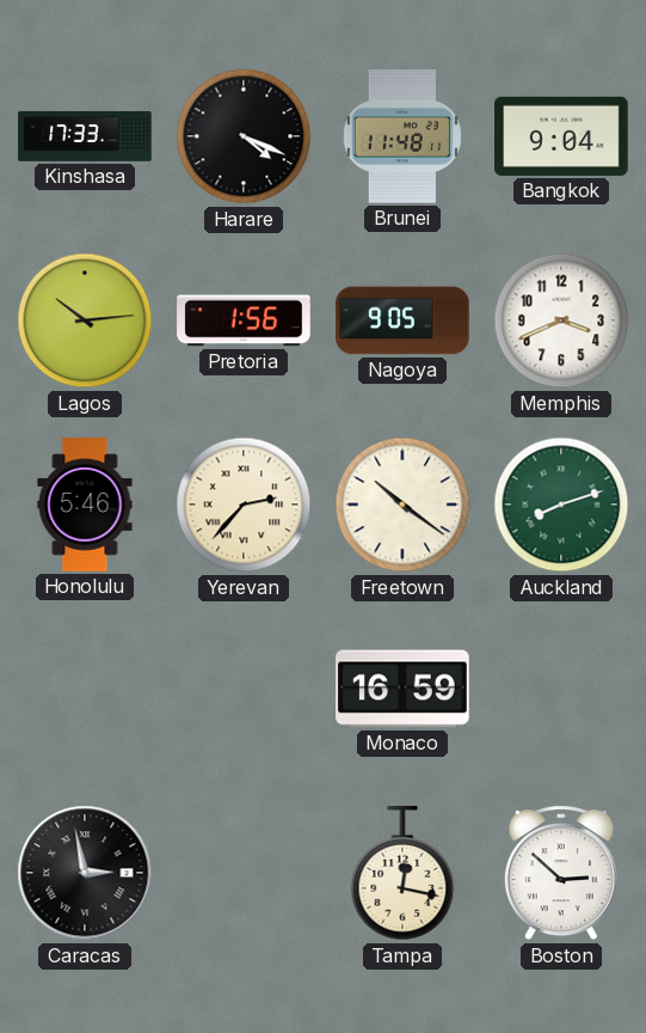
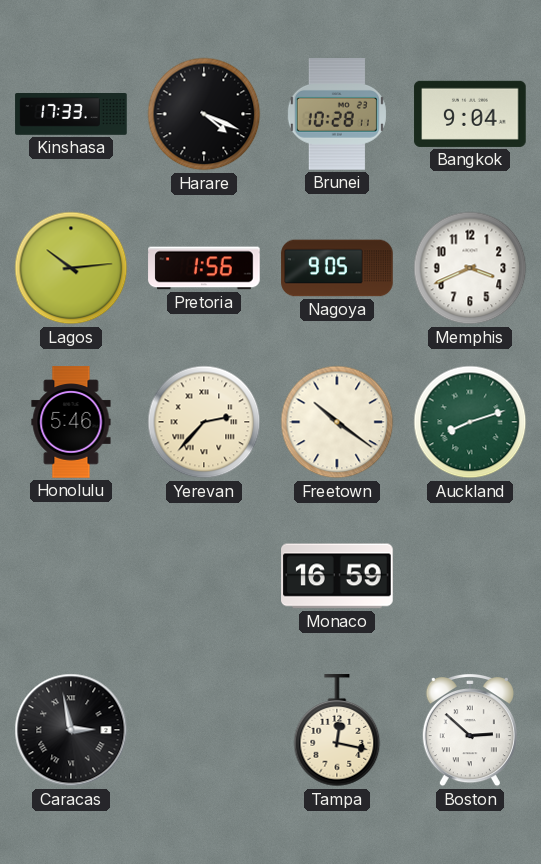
Brunei: 11:48 -> 10:28 (337, 114)
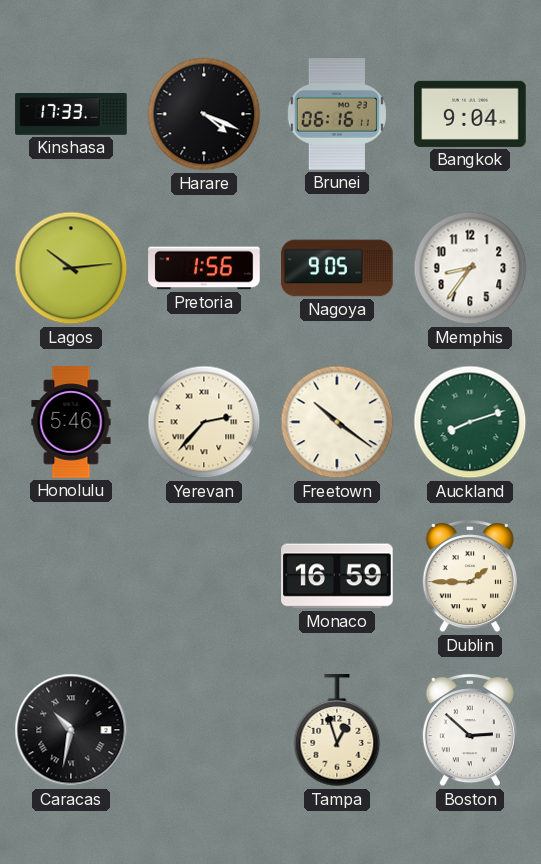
Brunei: 10:28 -> 06:16 (337, 114)
Memphis: 3:41 -> 8:36 (470, 268)
Dublin: none -> 1:45 (470, 577)
Caracas: 2:58 -> 10:32 (71, 730)
Tampa: 12:17 -> 12:57 (337, 731)
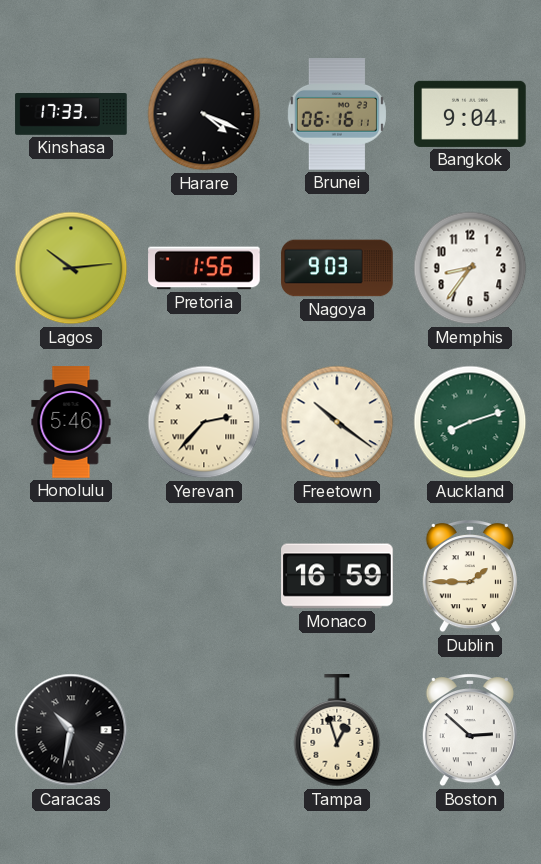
Nagoya: 9:05 -> 9:03 (337, 268)
